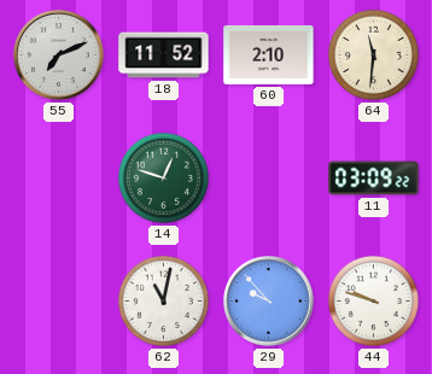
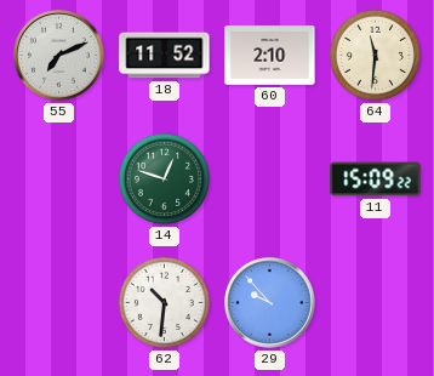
11: 03:09 -> 15:09 (376, 180)
62: 11:02 -> 10:31 (164, 302)
44: 9:48 -> none (373, 300)
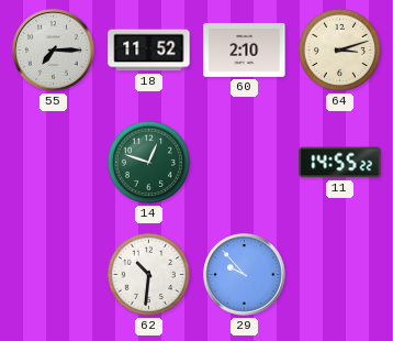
55: 7:11 -> 7:15 (54, 51)
64: 11:31 -> 3:12 (339, 50)
11: 15:09 -> 14:55 (340, 163)
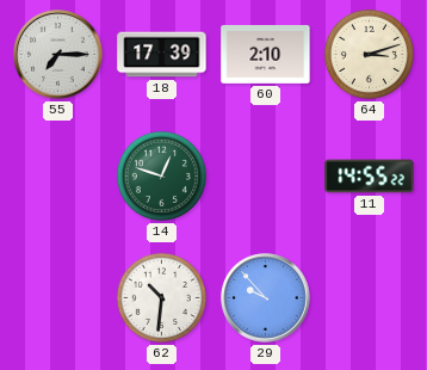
18: 11:52 -> 17:39 (162, 55)
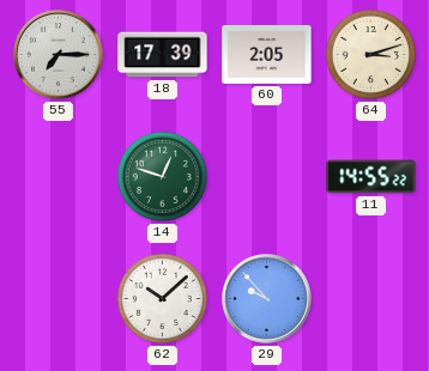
60: 2:10 -> 2:05 (267, 54)
62: 10:31 -> 10:08 (162, 298)
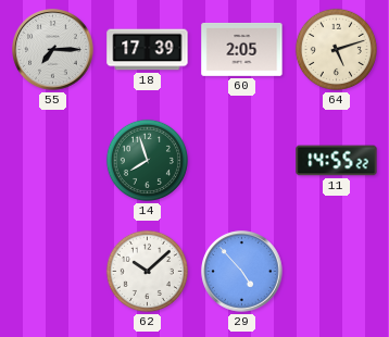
64: 3:12 -> 5:12 (336, 49)
14: 12:48 -> 7:57 (147, 160)
29: 9:53 -> 4:53 (242, 272)
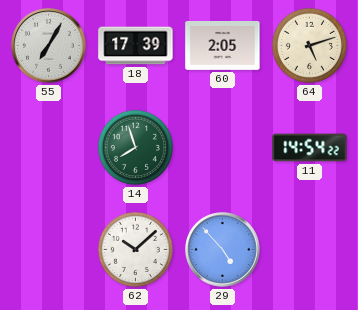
55: 7:15 -> 7:05 (49, 46)
11: 14:55 -> 14:54 (310, 148)
